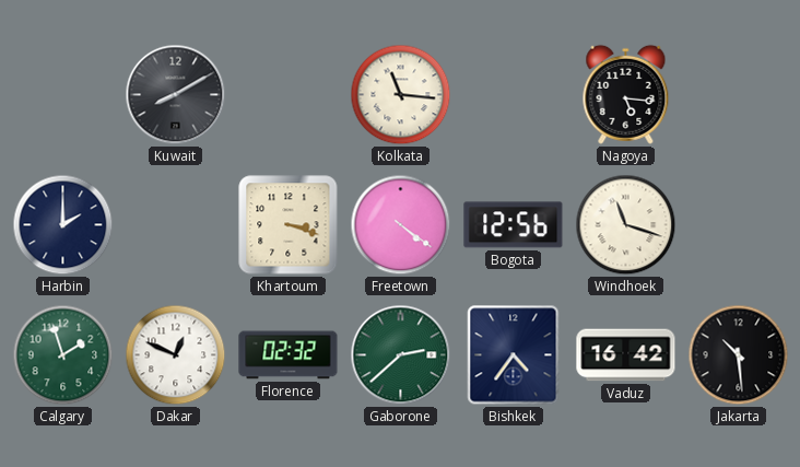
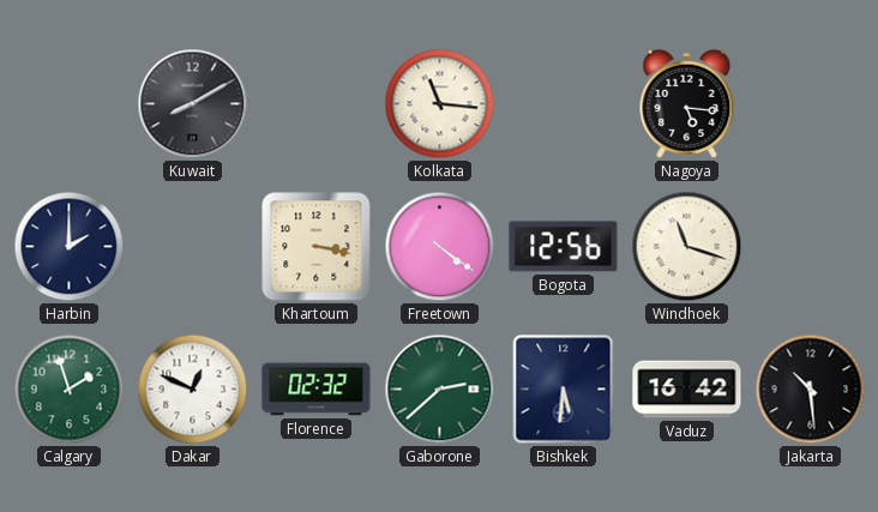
Khartoum: 3:18 -> 3:17 (317, 247)
Bishkek: 4:36 -> 5:31 (564, 390)
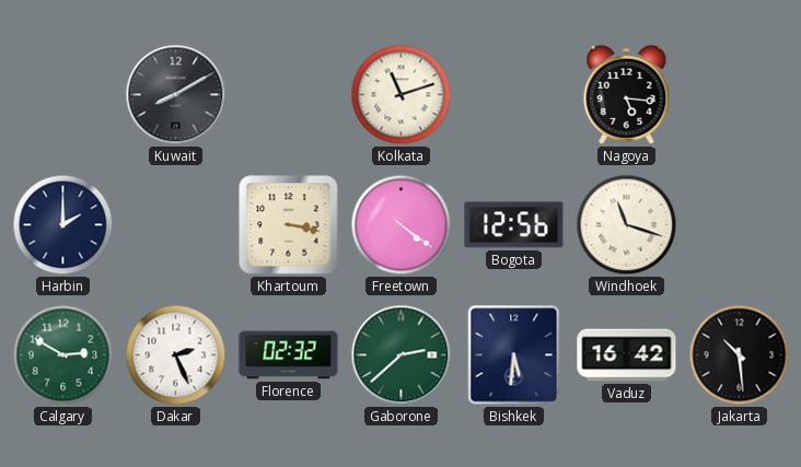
Kolkata: 11:16 -> 11:12 (402, 95)
Calgary: 1:57 -> 2:50 (63, 355)
Dakar: 12:49 -> 2:26 (176, 355)
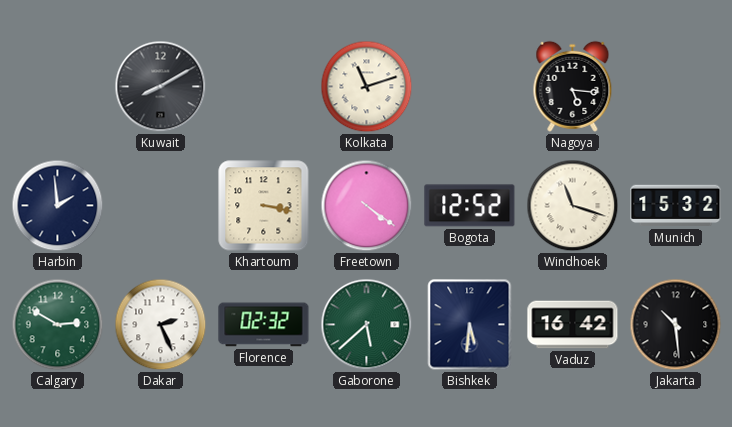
Harbin: 2:00 -> 1:59 (58, 206)
Bogota: 12:56 -> 12:52 (470, 206)
Munich: none -> 15:32 (676, 206)
Gaborone: 2:38 -> 5:38 (367, 325)
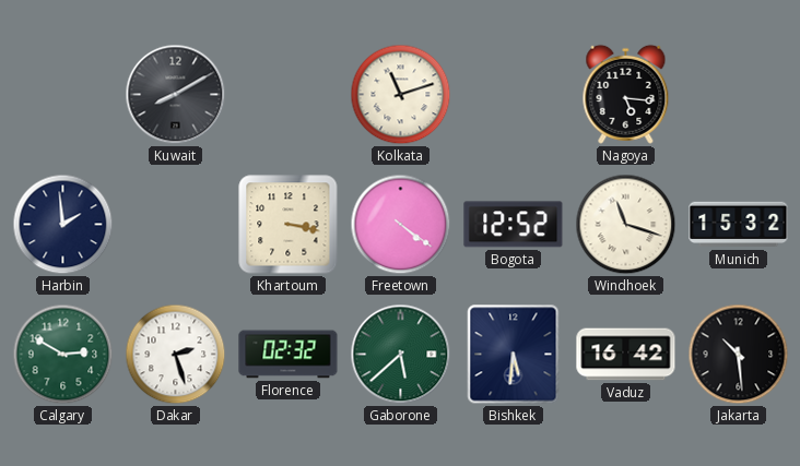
Dakar: 2:26 -> 2:27 (176, 355)
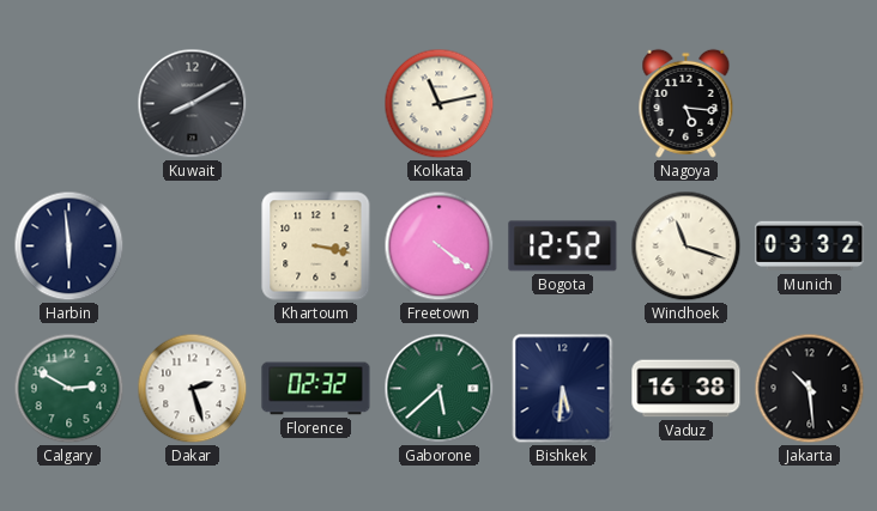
Kolkata: 11:12 -> 11:13 (440, 104)
Harbin: 1:59 -> 5:59 (69, 247)
Munich: 15:32 -> 03:32 (810, 247)
Vaduz: 16:42 -> 16:38 (687, 389)
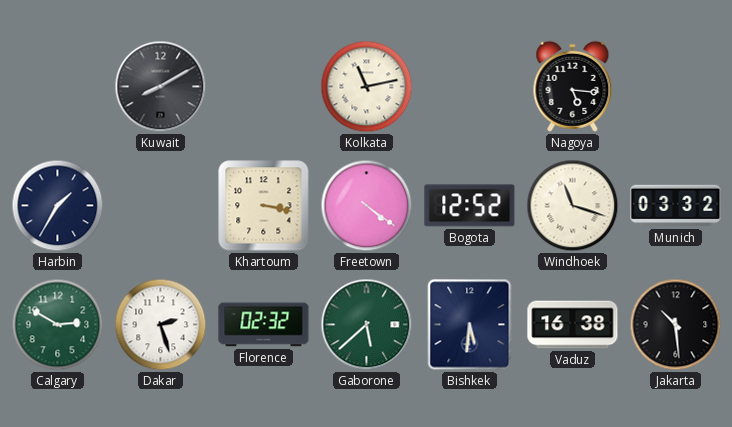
Harbin: 5:59 -> 1:35 (58, 206)
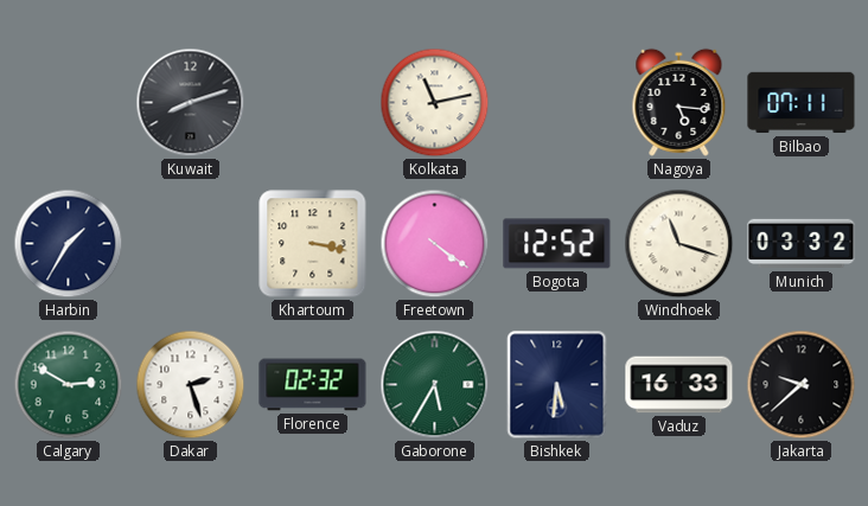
Kuwait: 8:10 -> 8:12 (191, 103)
Bilbao: none -> 07:11 (802, 103)
Gaborone: 5:38 -> 5:35 (435, 385)
Vaduz: 16:38 -> 16:33 (679, 385)
Jakarta: 10:29 -> 9:38 (802, 385)
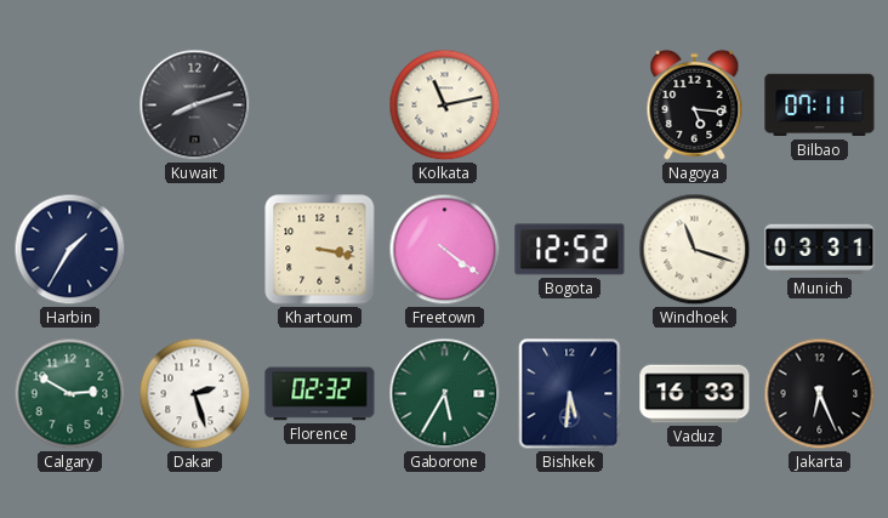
Munich: 03:32 -> 03:31 (820, 250)
Jakarta: 9:38 -> 6:26 (820, 394)
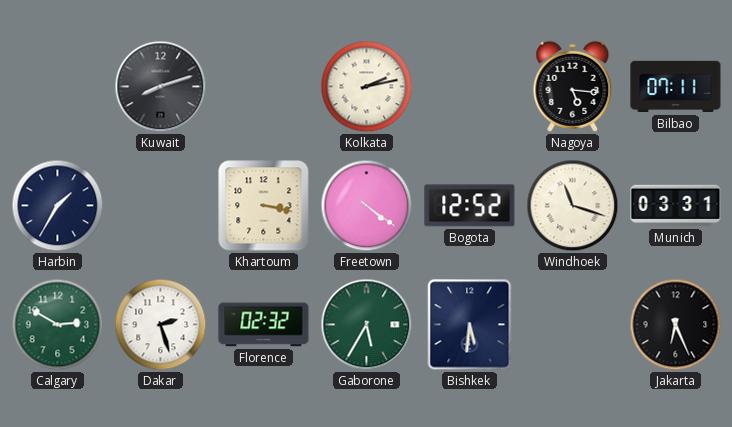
Kolkata: 11:13 -> 2:13 (367, 87)
Vaduz: 16:33 -> none (695, 394)
